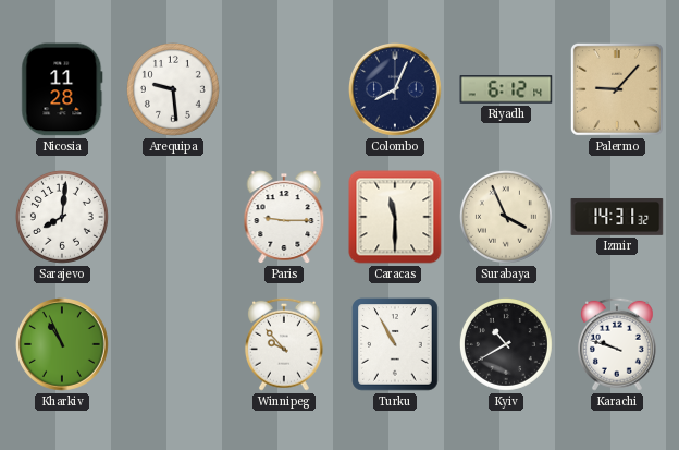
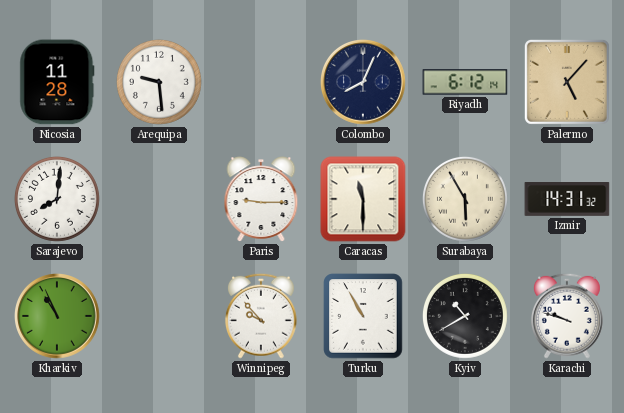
Palermo: 9:07 -> 5:07 (567, 82)
Surabaya: 3:56 -> 5:55 (465, 199)
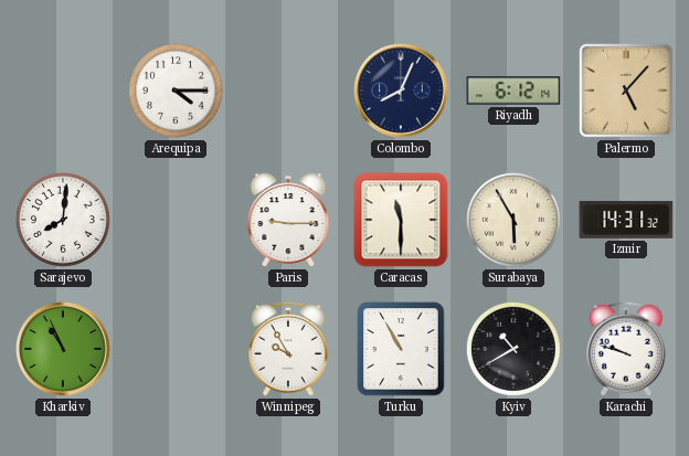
Nicosia: 11:28 -> none (57, 82)
Arequipa: 9:29 -> 4:15 (176, 91)
Winnipeg: 9:53 -> 9:55 (288, 349)
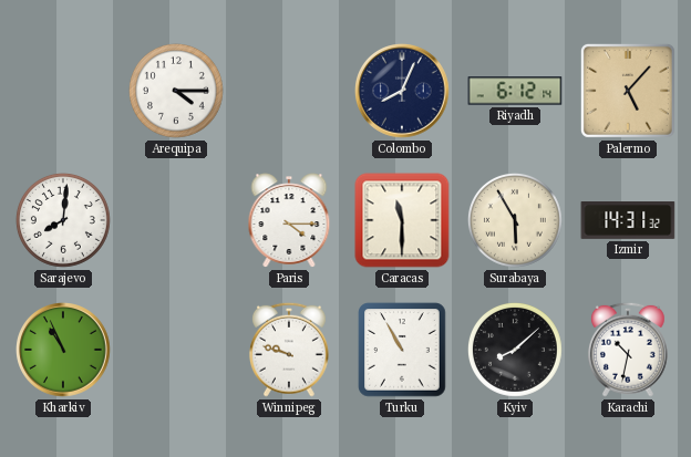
Paris: 9:15 -> 4:15 (289, 220)
Winnipeg: 9:55 -> 9:48 (289, 350)
Kyiv: 10:40 -> 8:08 (515, 350)
Karachi: 9:48 -> 10:32 (628, 350)
